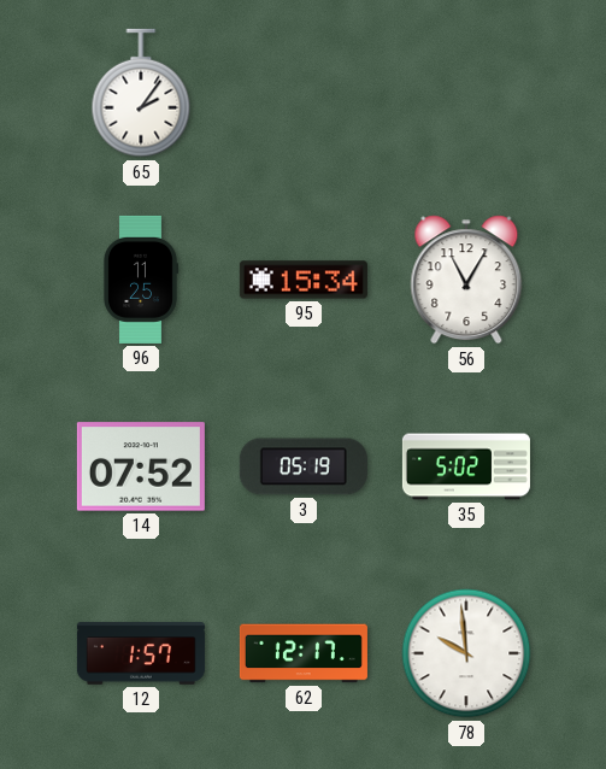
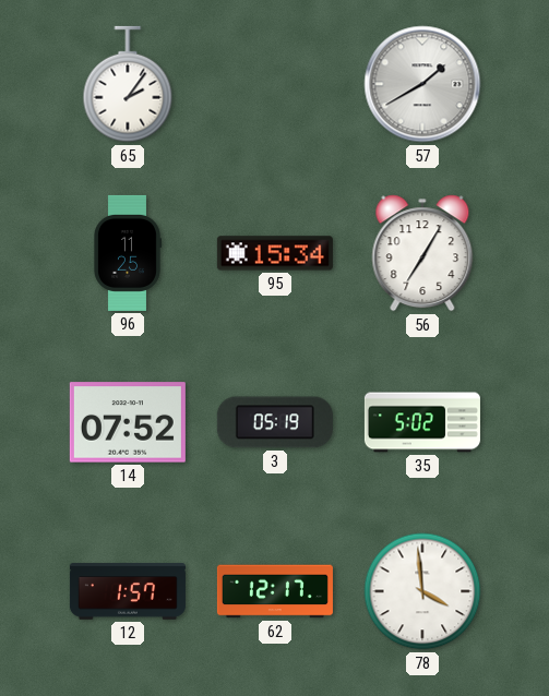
57: none -> 1:40 (422, 84)
56: 11:05 -> 7:05 (422, 253)
78: 9:59 -> 3:59 (422, 591)
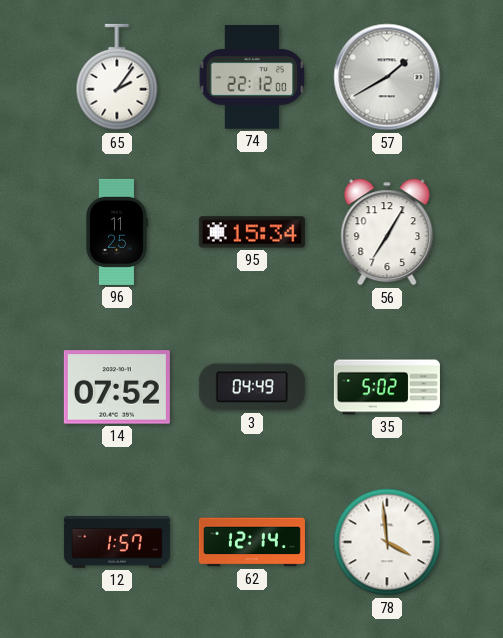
74: none -> 22:12 (252, 77)
3: 05:19 -> 04:49 (252, 387)
62: 12:17 -> 12:14 (252, 542)
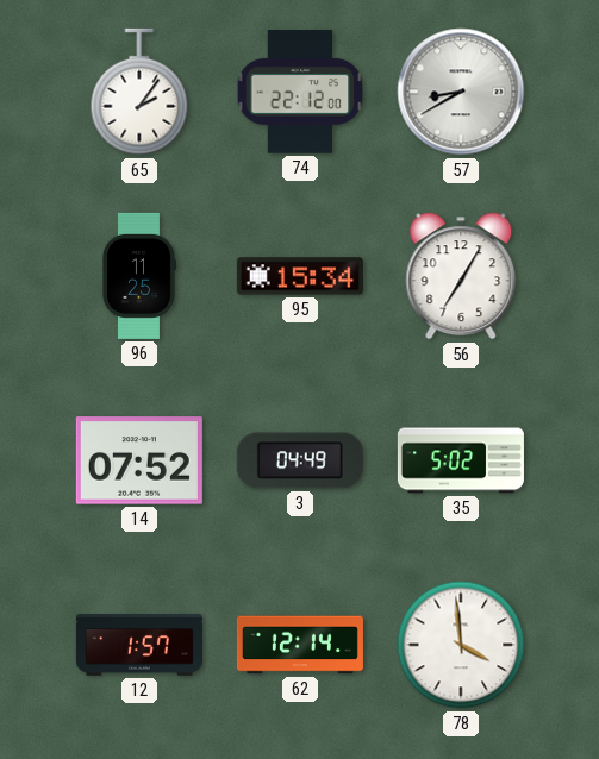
57: 1:40 -> 8:40 (461, 92)
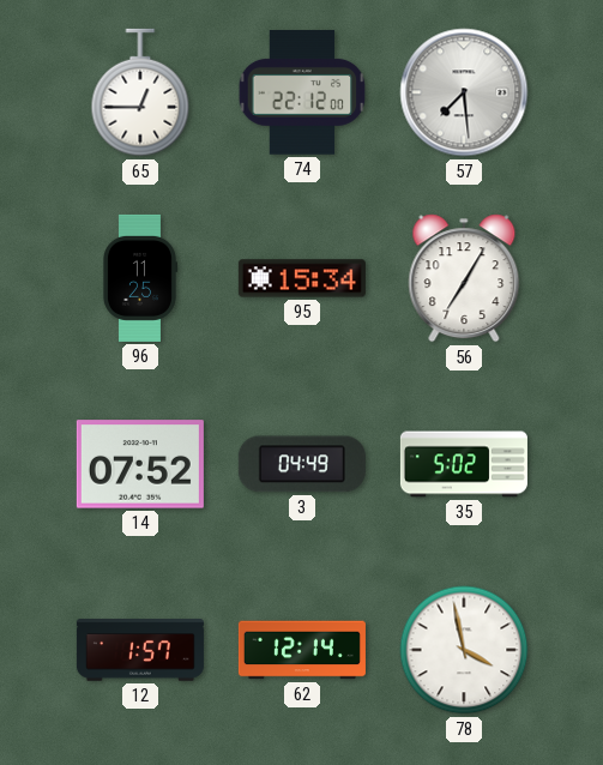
65: 2:06 -> 12:45 (140, 92)
57: 8:40 -> 7:29 (464, 92)
78: 3:59 -> 3:58 (464, 650)
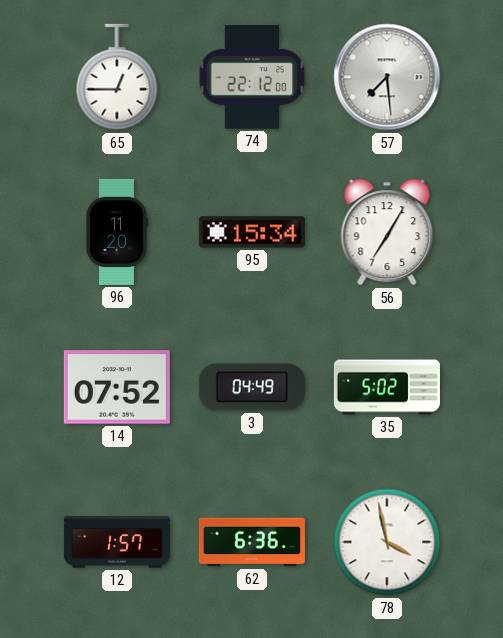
96: 11:25 -> 11:20 (116, 232)
62: 12:14 -> 6:36 (252, 542)
